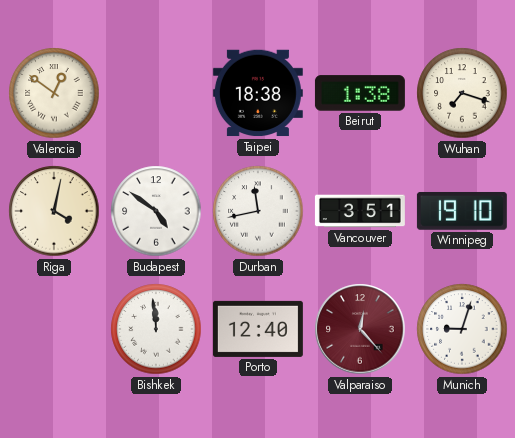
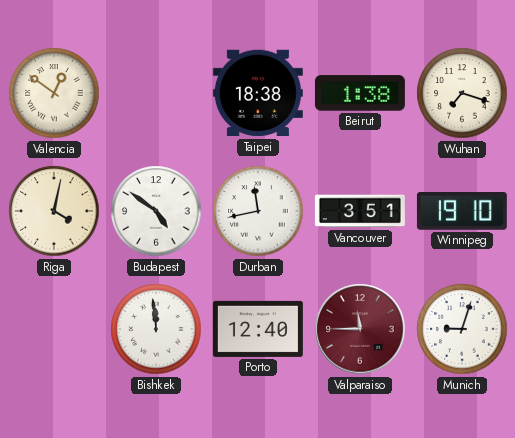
Valparaiso: 12:23 -> 11:45 (360, 329)
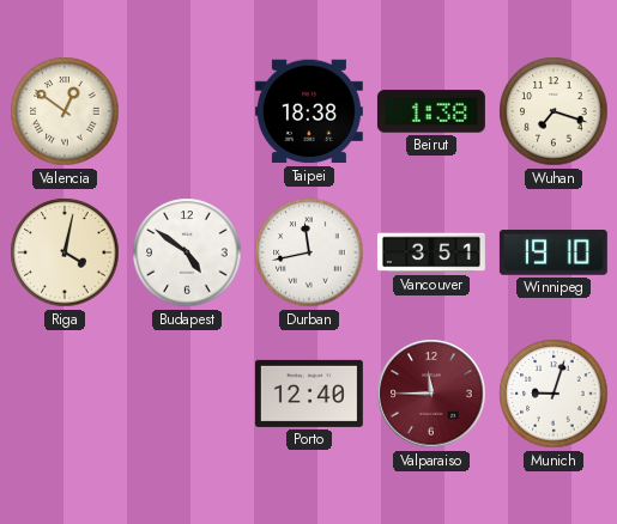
Bishkek: 11:59 -> none (156, 329)
